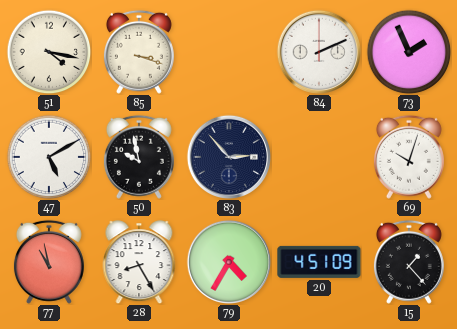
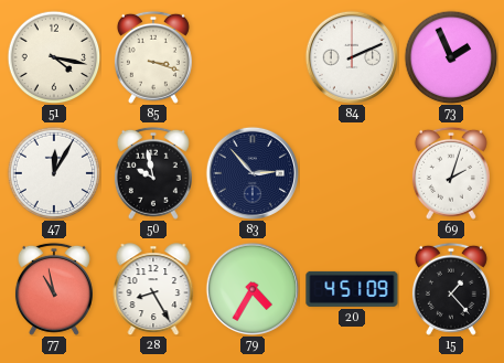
47: 5:10 -> 12:05 (54, 173)
69: 10:03 -> 2:03 (451, 173)
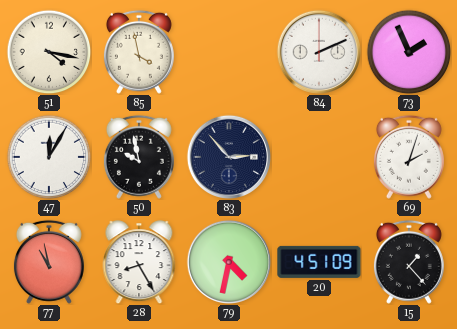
85: 3:18 -> 3:58 (139, 52)
79: 4:35 -> 4:32 (228, 261)
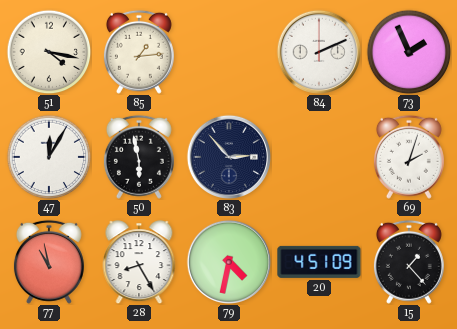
85: 3:58 -> 1:14 (139, 52)
50: 9:58 -> 5:58 (139, 157)
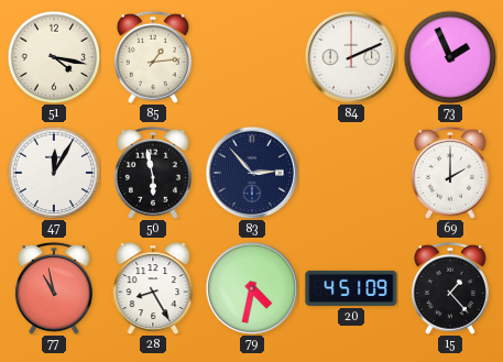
69: 2:03 -> 2:00 (450, 173)
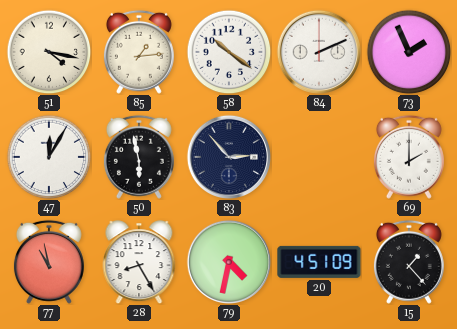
58: none -> 10:21 (229, 52)
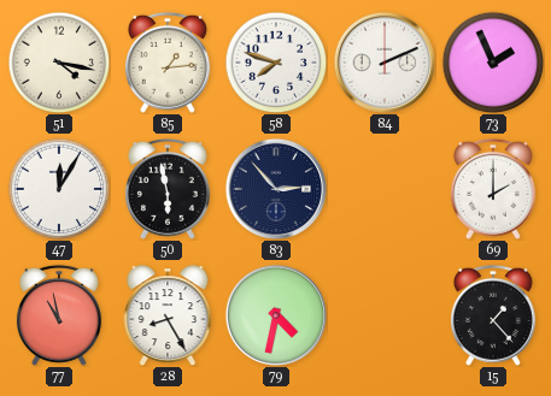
58: 10:21 -> 7:48 (276, 63)
20: 4:51 -> none (319, 262)
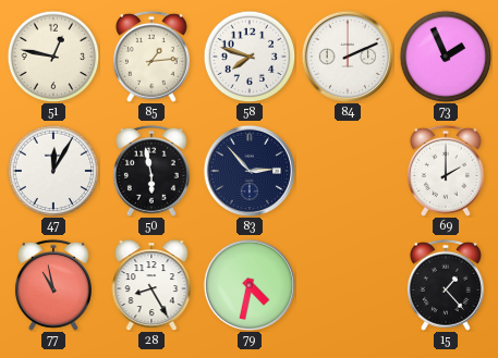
51: 4:17 -> 12:47 (53, 57)
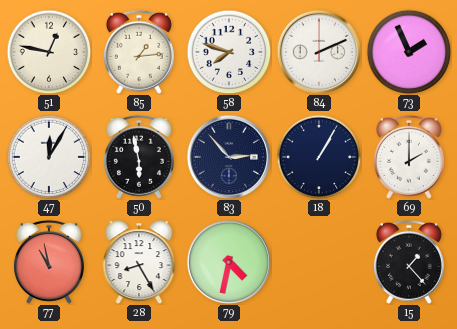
18: none -> 1:05 (319, 157)
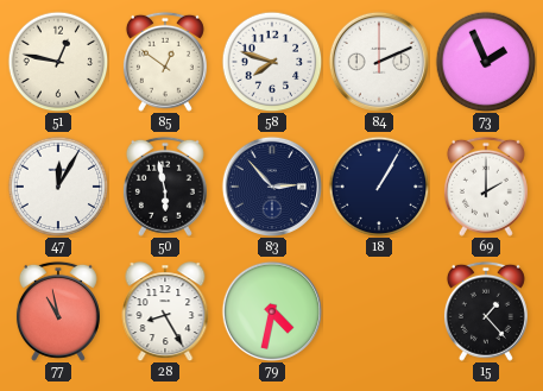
85: 1:14 -> 12:51 (165, 62)
